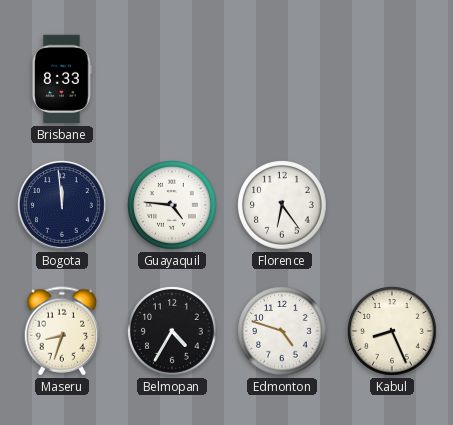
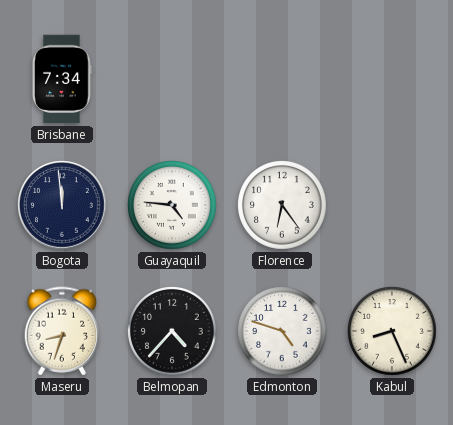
Brisbane: 8:33 -> 7:34 (62, 79)
Belmopan: 4:35 -> 4:37 (172, 331)
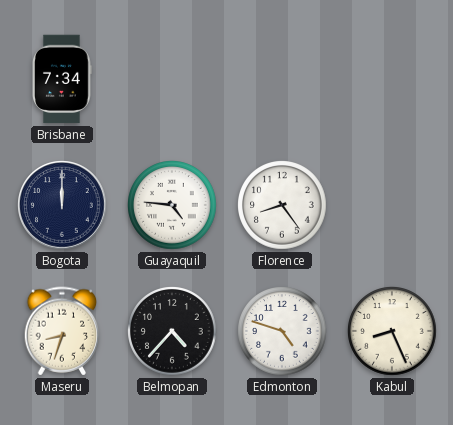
Bogota: 11:59 -> 12:00 (62, 205)
Florence: 6:24 -> 8:24 (282, 205)
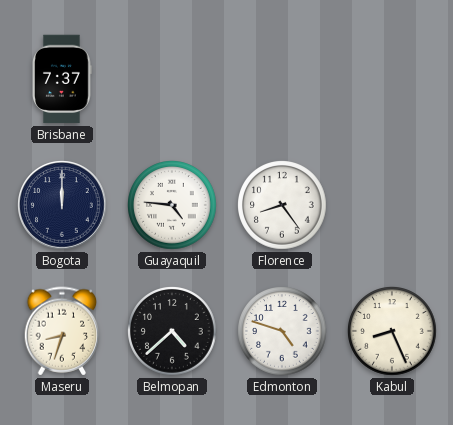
Brisbane: 7:34 -> 7:37 (62, 79)
Belmopan: 4:37 -> 4:38 (172, 331)
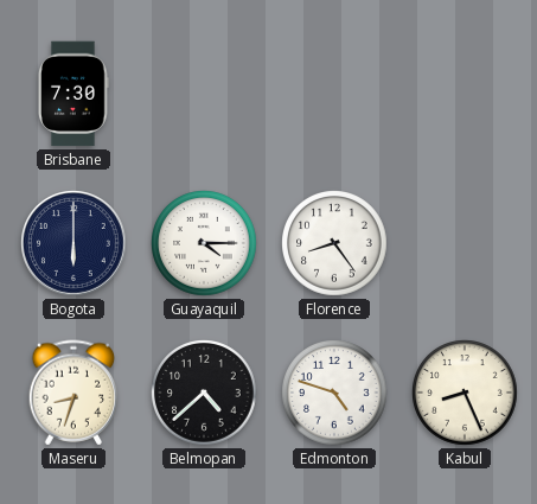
Brisbane: 7:37 -> 7:30 (73, 94)
Bogota: 12:00 -> 6:00 (73, 243)
Guayaquil: 4:46 -> 4:15 (204, 243)
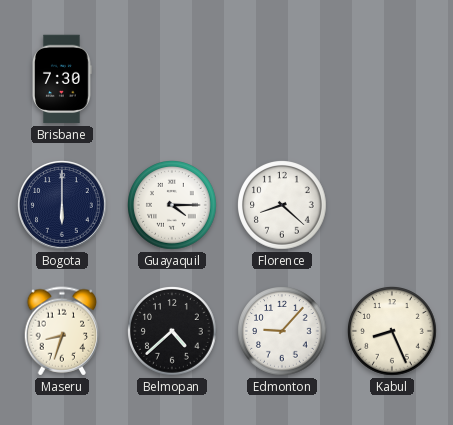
Florence: 8:24 -> 8:22 (282, 205)
Edmonton: 4:48 -> 9:07 (282, 331)
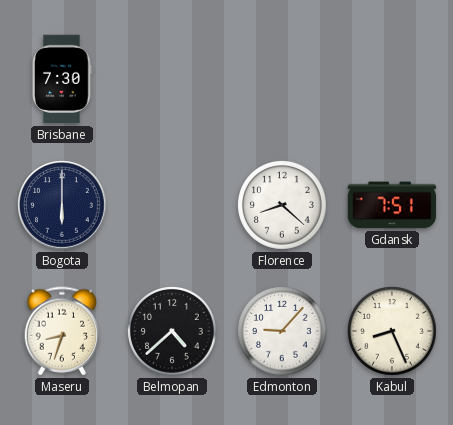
Guayaquil: 4:15 -> none (172, 205)
Gdansk: none -> 7:51 (392, 205)
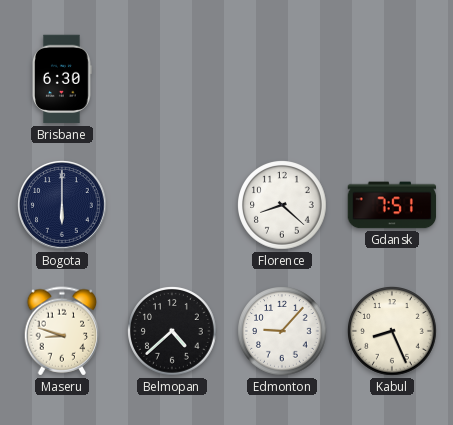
Brisbane: 7:30 -> 6:30 (62, 79)
Maseru: 8:33 -> 8:48 (62, 331)
